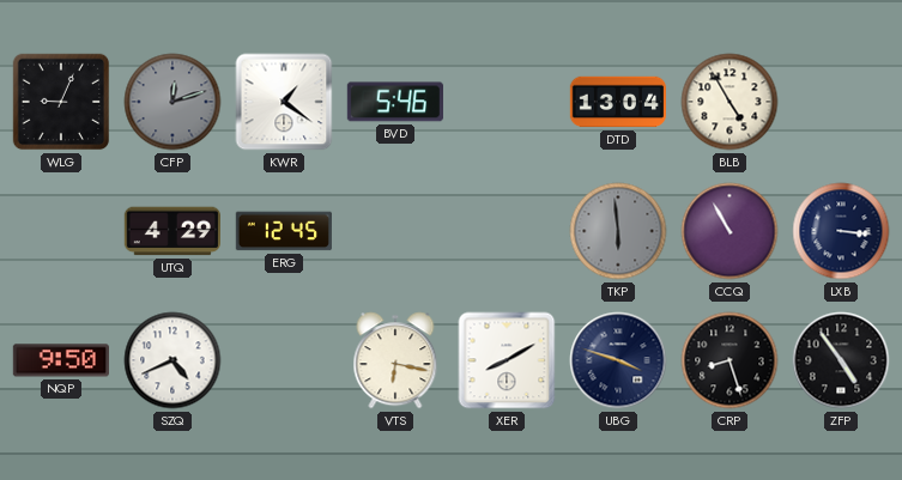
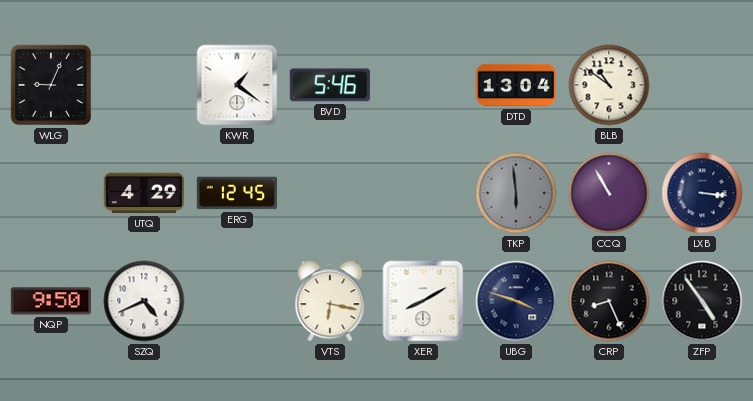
CFP: 12:12 -> none (172, 102)
BLB: 4:55 -> 10:51 (609, 85)
CRP: 8:27 -> 8:26 (609, 301)
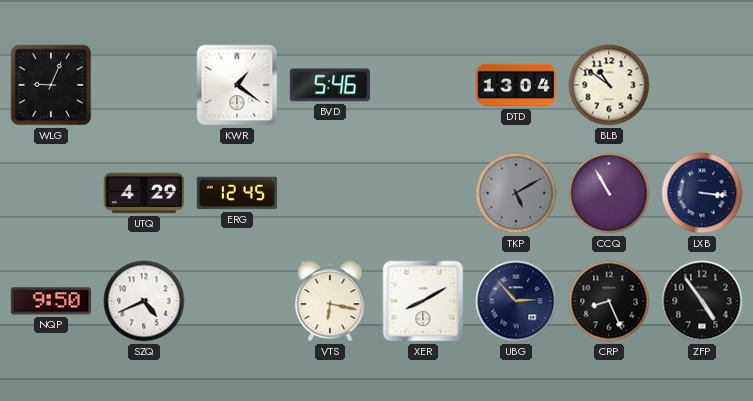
TKP: 5:59 -> 5:10 (516, 193)
UBG: 3:48 -> 2:53 (516, 301)
